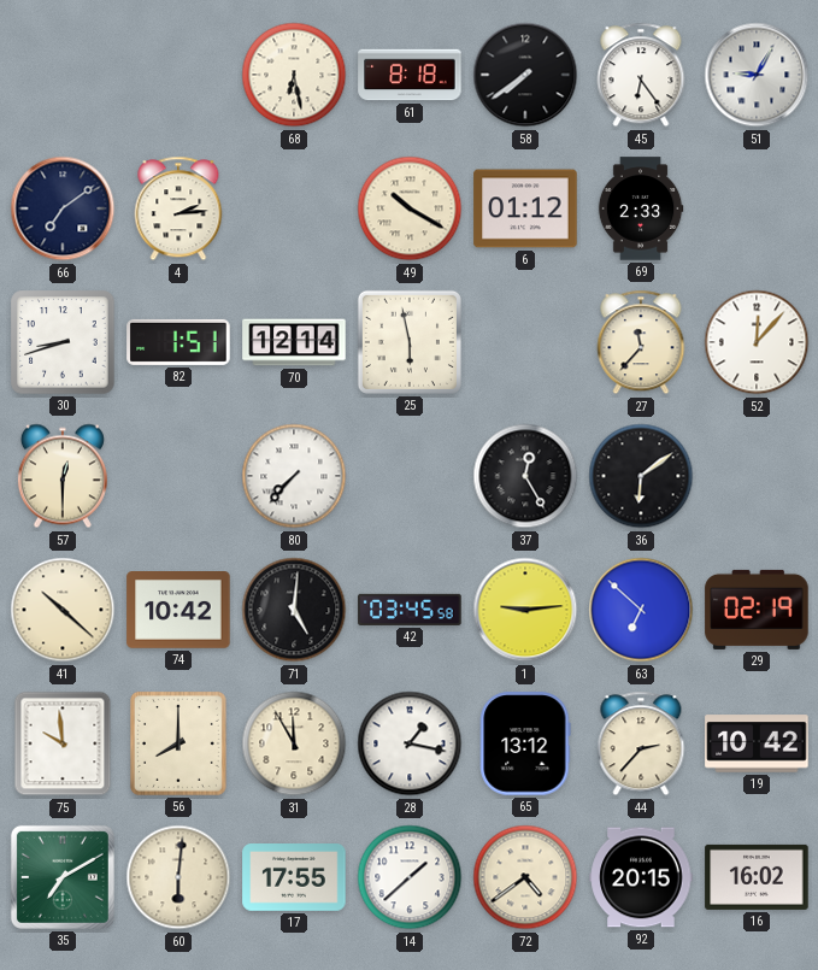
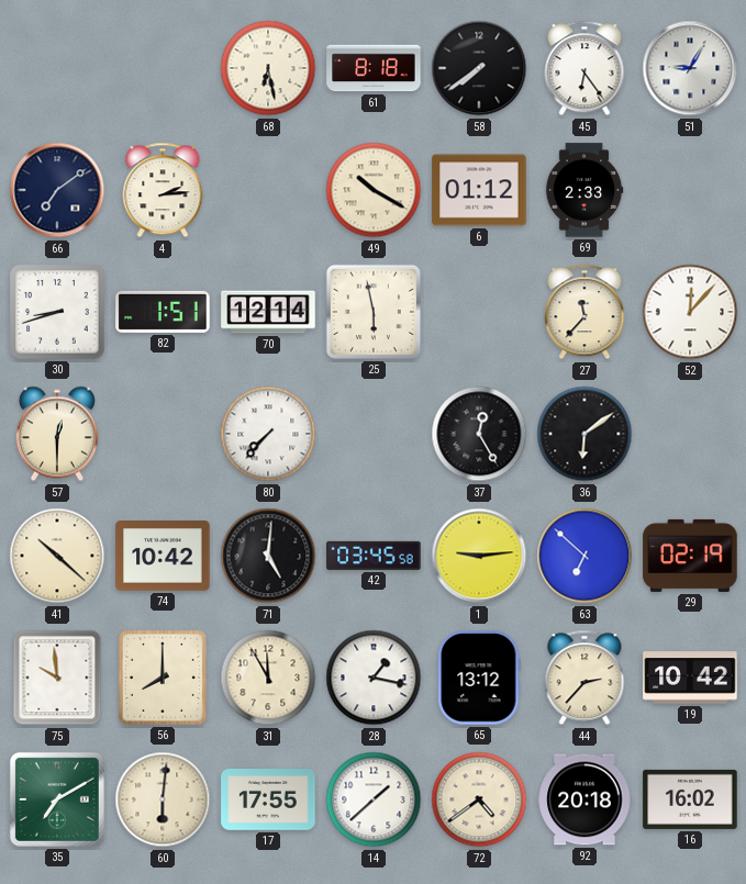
92: 20:15 -> 20:18 (584, 799)
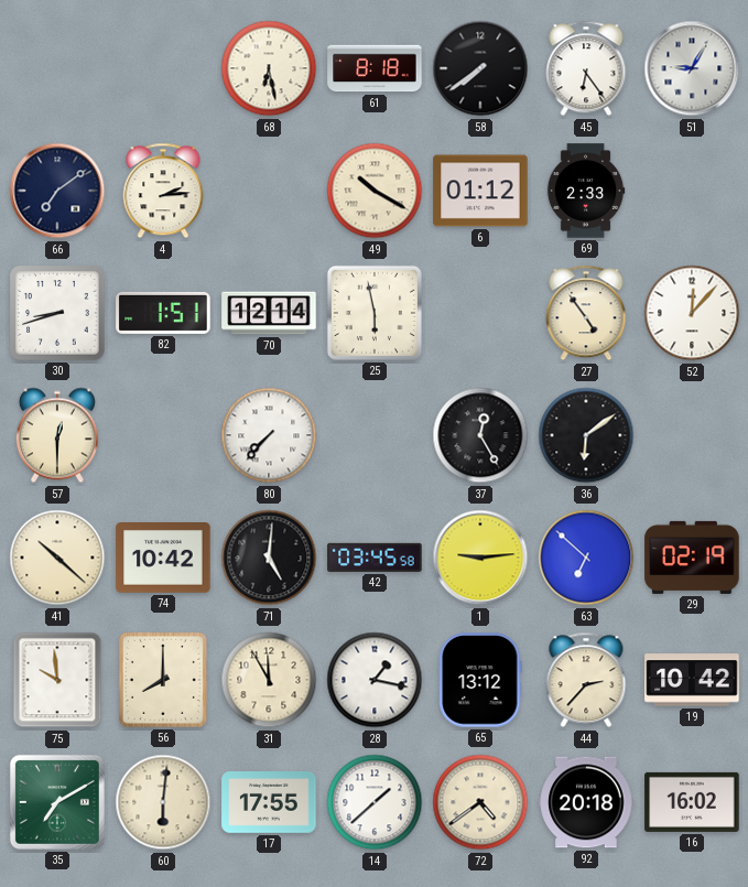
27: 11:37 -> 4:54 (586, 313)
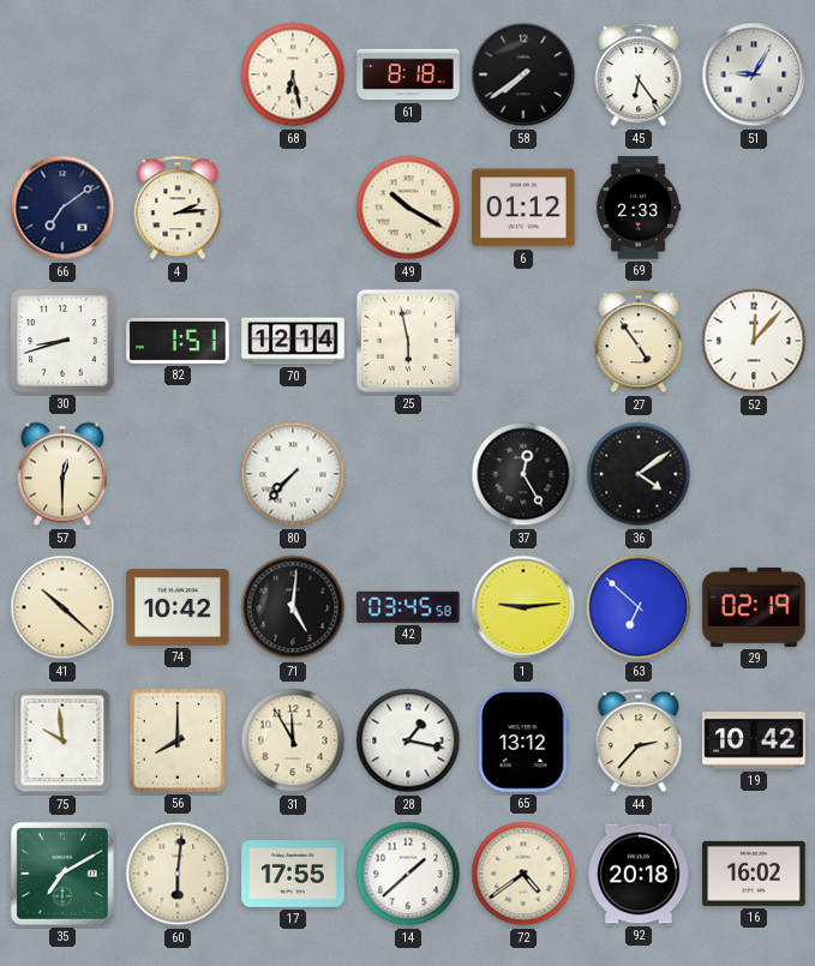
36: 6:09 -> 4:09 (639, 474)
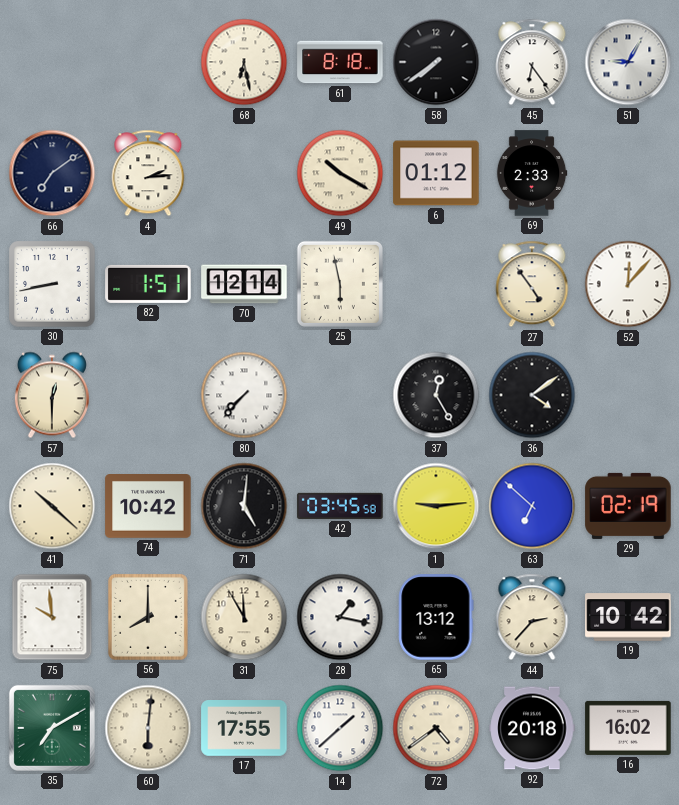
30: 8:42 -> 8:43 (52, 284)
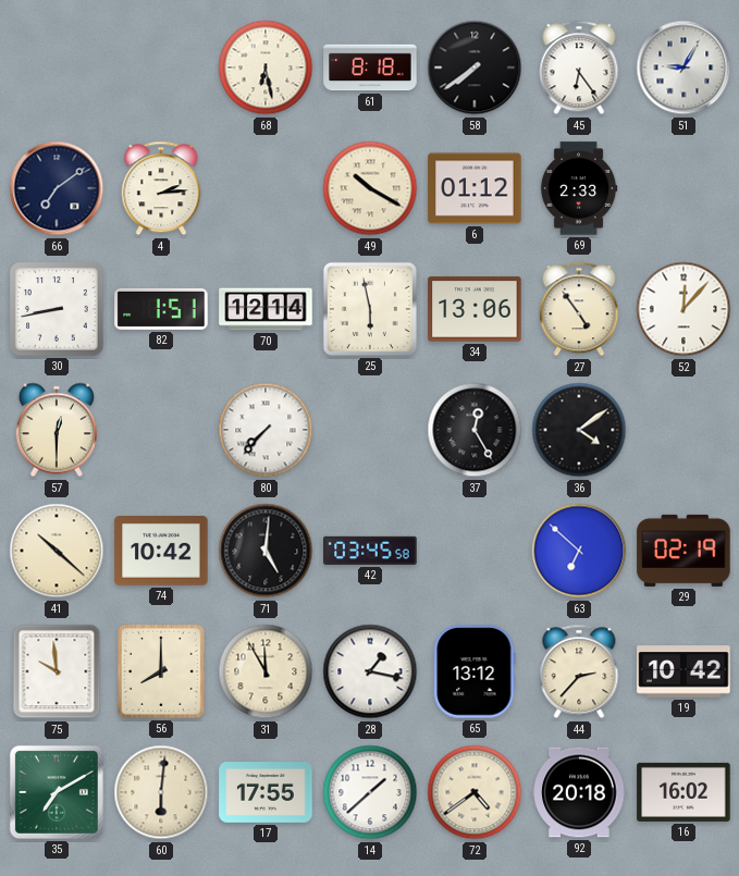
34: none -> 13:06 (475, 309)
1: 9:14 -> none (436, 506)
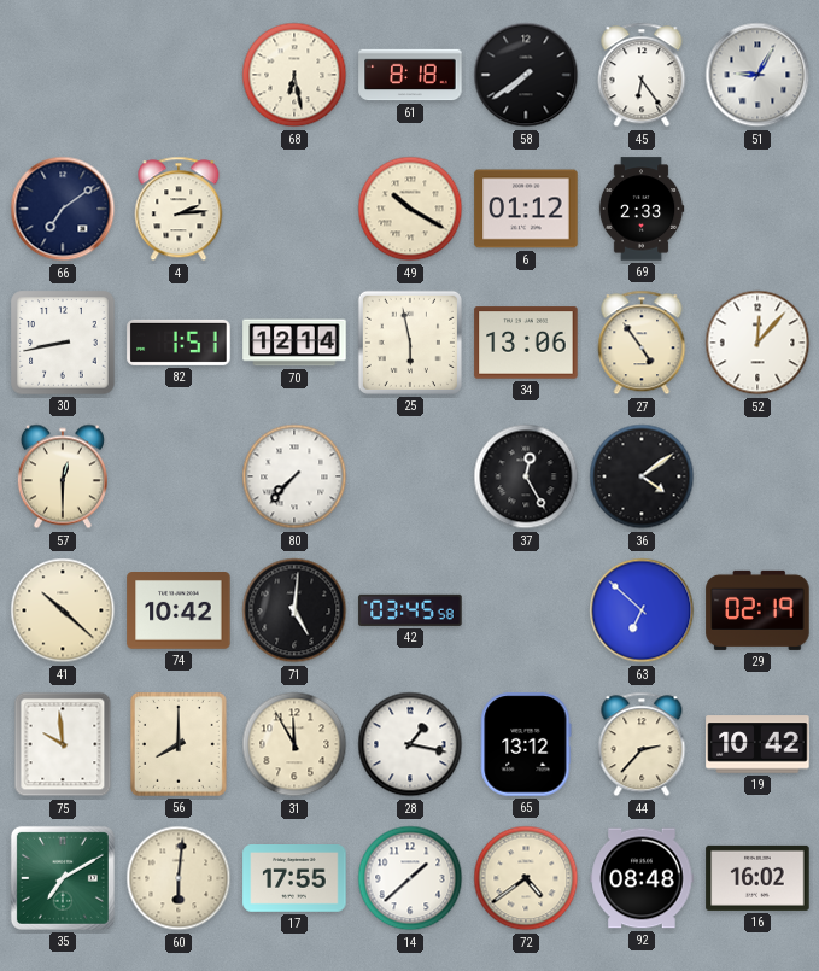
92: 20:18 -> 08:48 (642, 878)
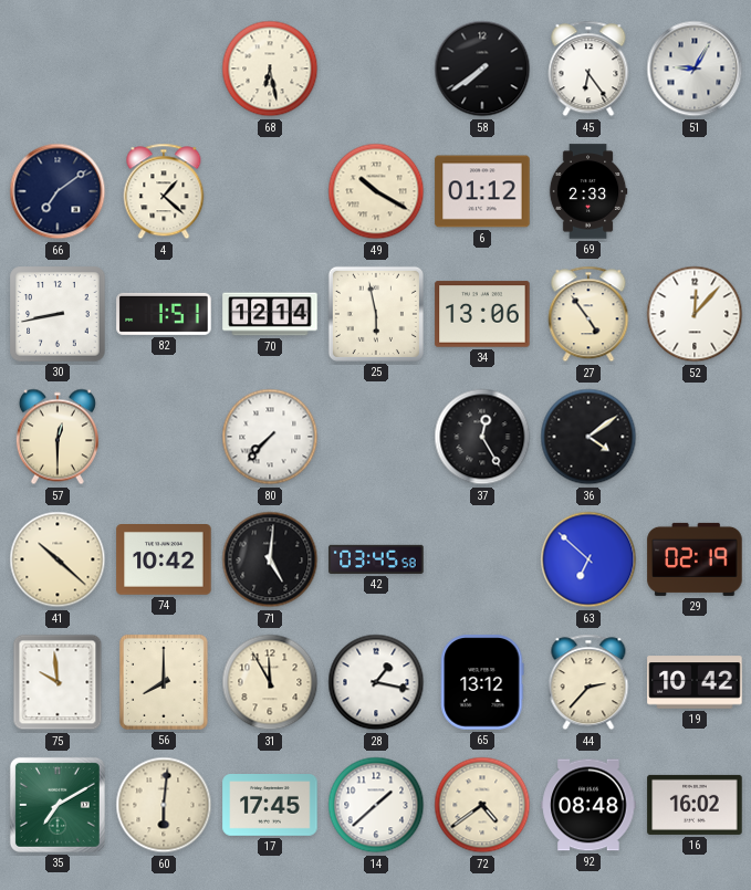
61: 8:18 -> none (410, 75)
4: 2:14 -> 1:22 (164, 191)
17: 17:55 -> 17:45 (270, 806)
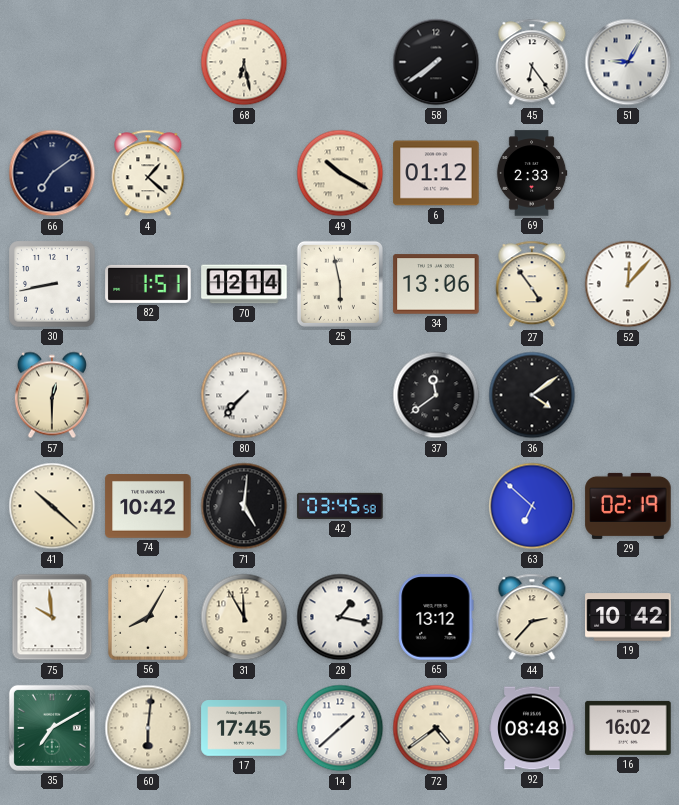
37: 12:25 -> 11:39 (436, 395)
56: 8:00 -> 8:05 (148, 617)
